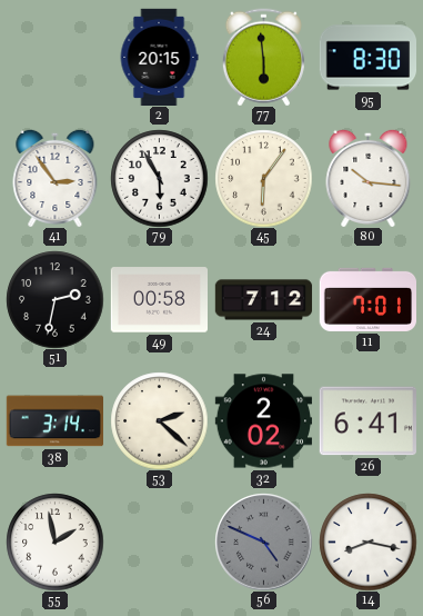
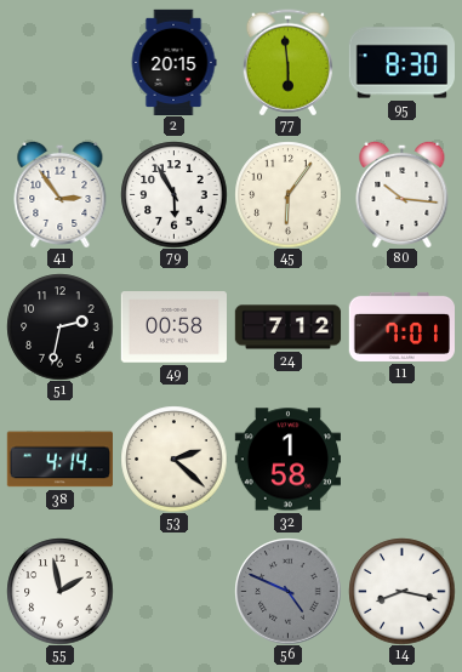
38: 3:14 -> 4:14 (59, 460)
32: 2:02 -> 1:58 (287, 460)
26: 6:41 -> none (367, 421)
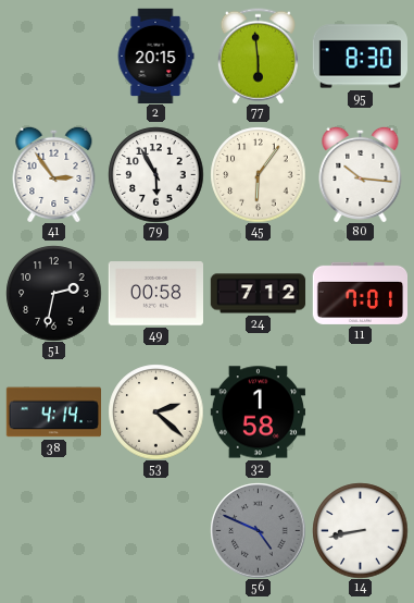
55: 1:58 -> none (59, 591)
14: 8:17 -> 8:43 (360, 530)
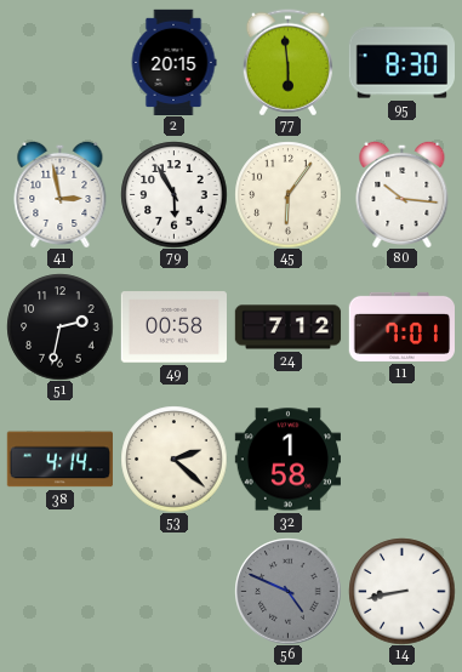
41: 2:54 -> 2:58 (61, 194)
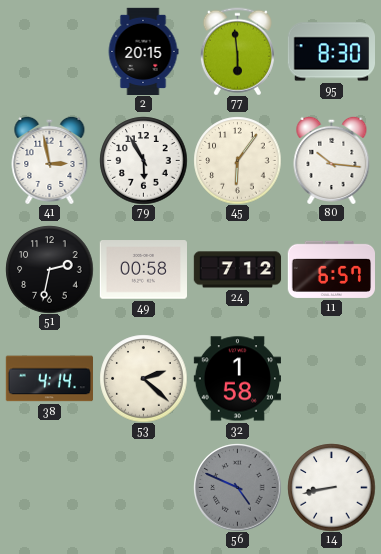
11: 7:01 -> 6:57 (331, 269)
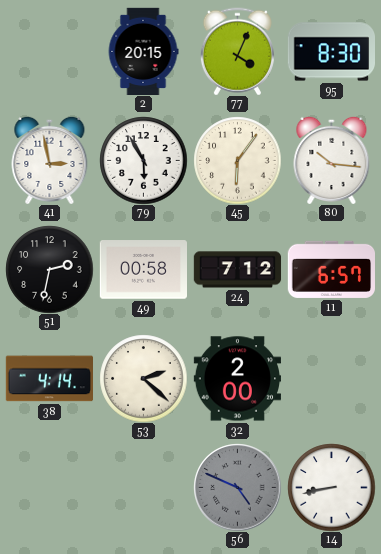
77: 5:59 -> 4:04 (237, 51)
32: 1:58 -> 2:00 (237, 379)
